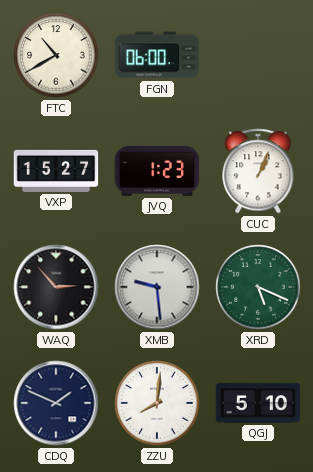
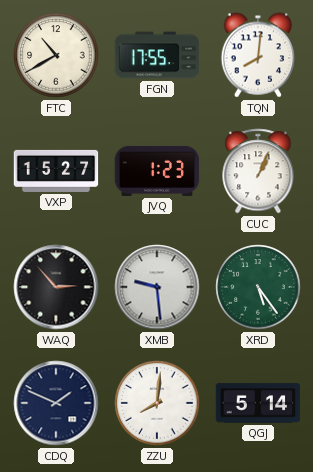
FGN: 06:00 -> 17:55 (157, 55)
TQN: none -> 8:01 (258, 55)
XRD: 5:19 -> 5:24 (258, 287)
QGJ: 5:10 -> 5:14 (258, 403)
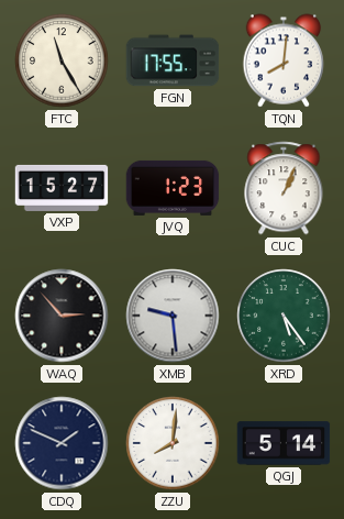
FTC: 10:40 -> 11:25 (62, 60)
